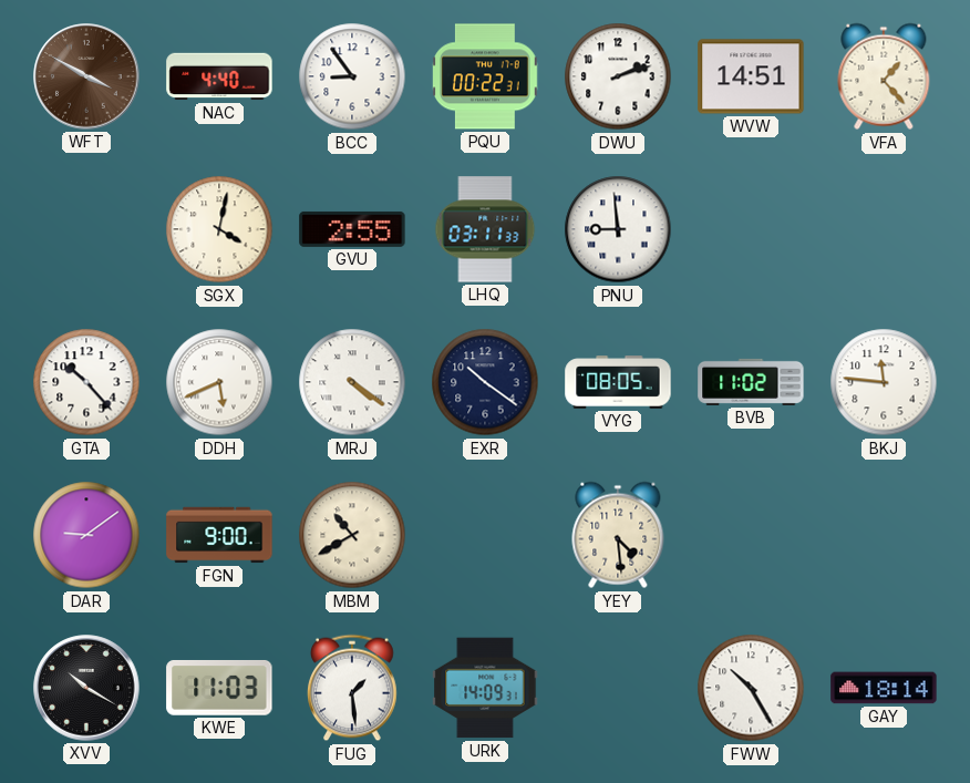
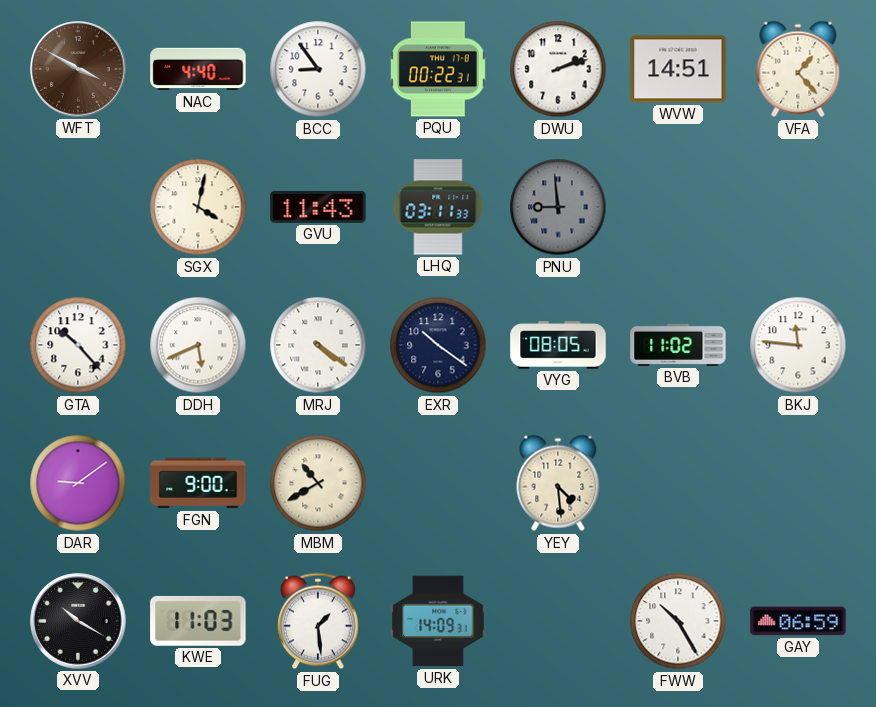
GVU: 2:55 -> 11:43 (318, 207)
PNU dial: white -> grey (558, 207)
GAY: 18:14 -> 06:59 (798, 621)
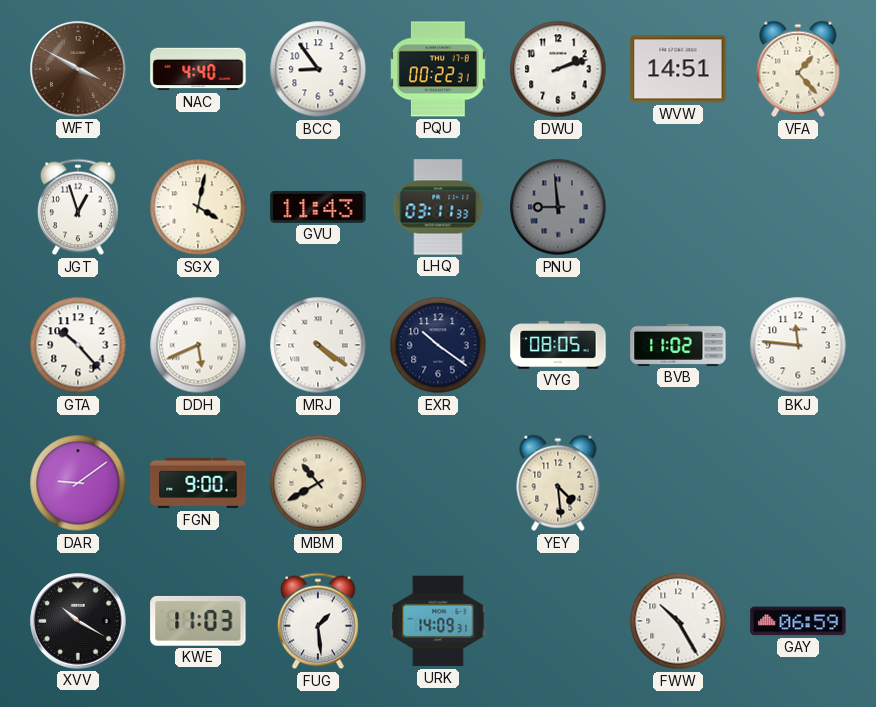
JGT: none -> 12:57 (79, 207)
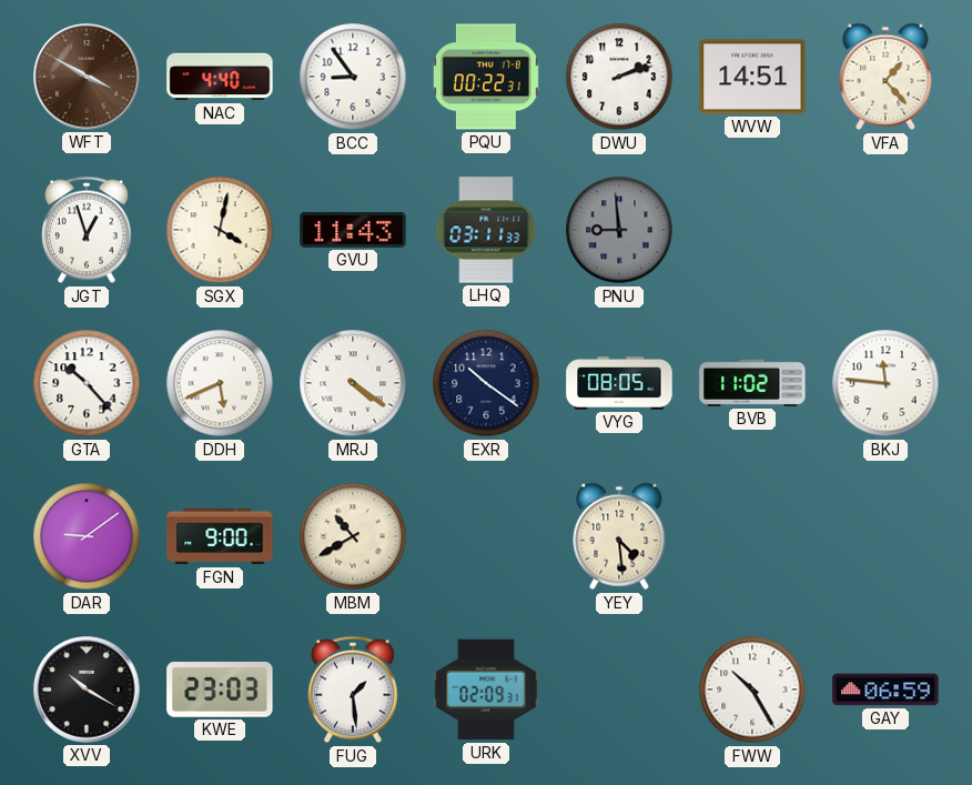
KWE: 11:03 -> 23:03 (220, 690)
URK: 14:09 -> 02:09 (486, 690)
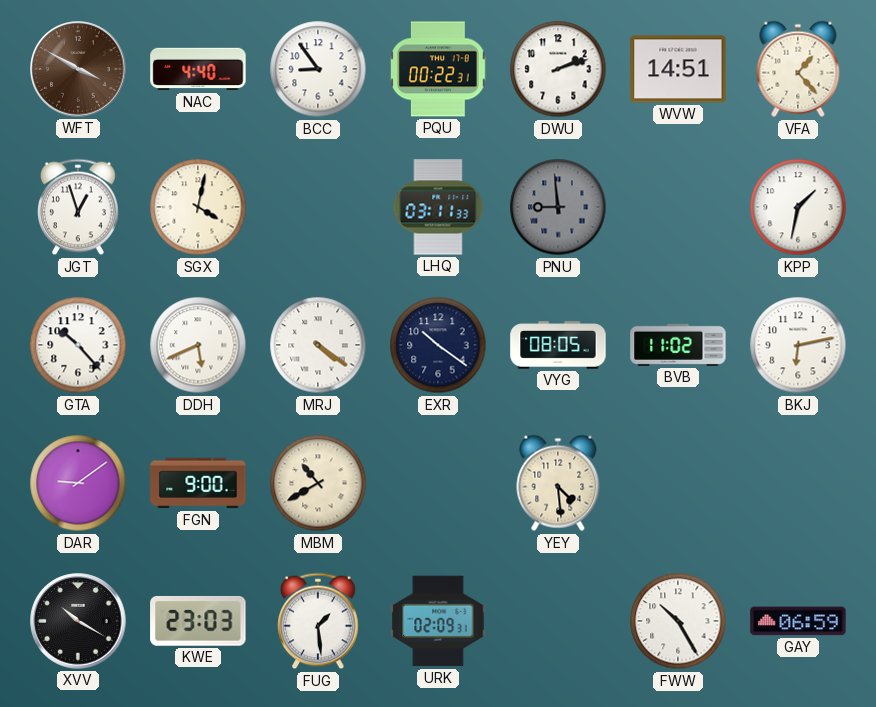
GVU: 11:43 -> none (353, 230)
KPP: none -> 1:32 (798, 207)
BKJ: 11:46 -> 6:13 (798, 345)
